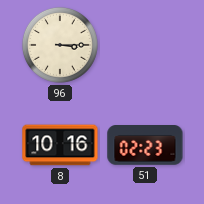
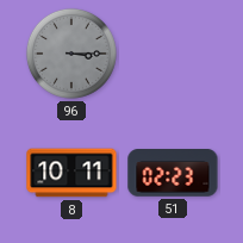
96 dial: cream -> grey (71, 54)
8: 10:16 -> 10:11 (71, 173)
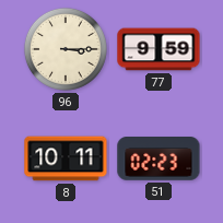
96 dial: grey -> cream (66, 49)
77: none -> 9:59 (159, 49)
